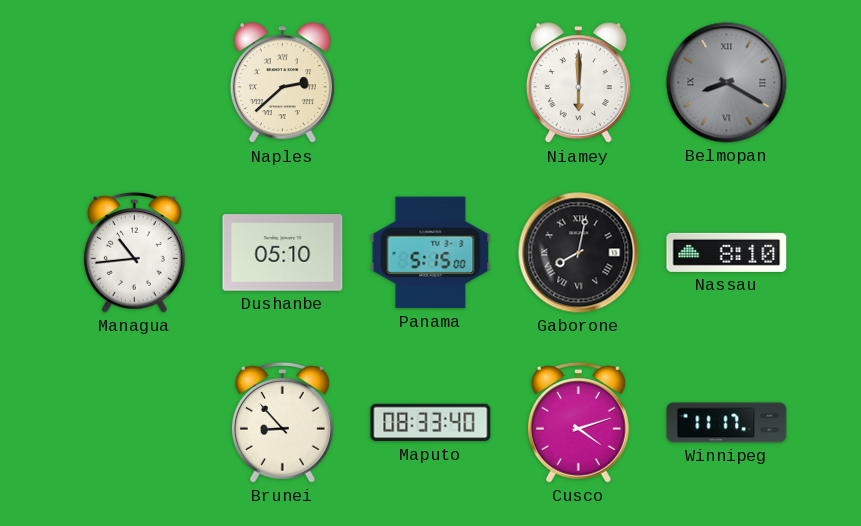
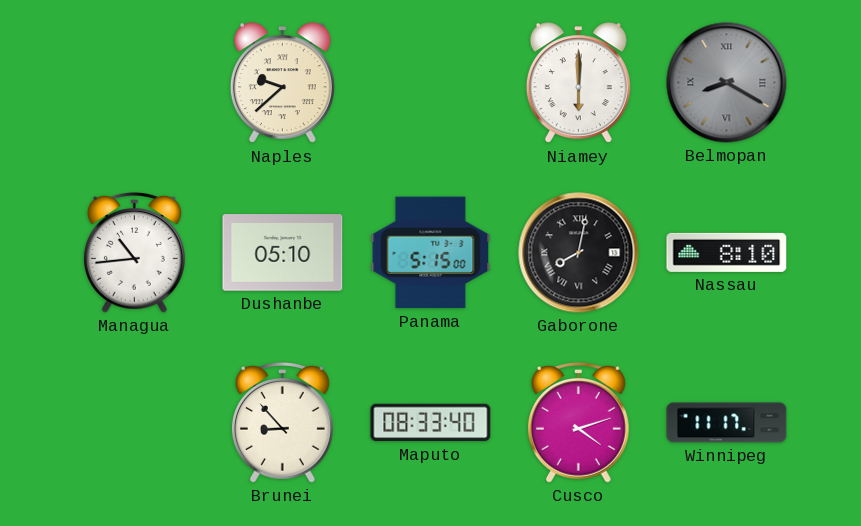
Naples: 2:38 -> 9:38 (282, 83)
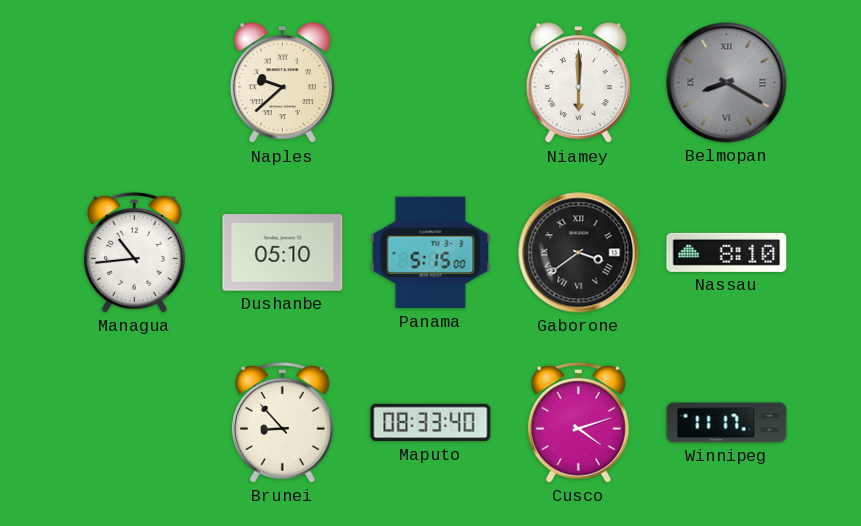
Gaborone: 8:02 -> 3:39 (579, 253)
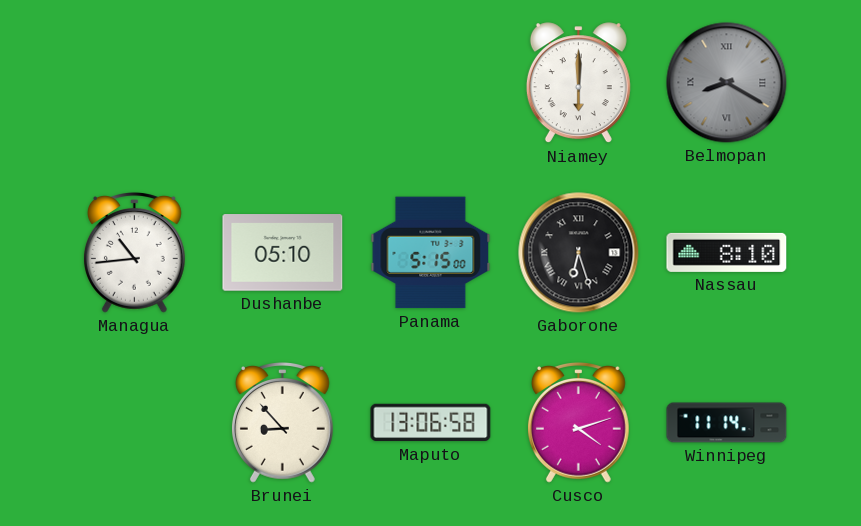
Naples: 9:38 -> none (282, 83)
Gaborone: 3:39 -> 6:27 (579, 253)
Maputo: 08:33 -> 13:06 (431, 423)
Winnipeg: 11:17 -> 11:14 (727, 423)
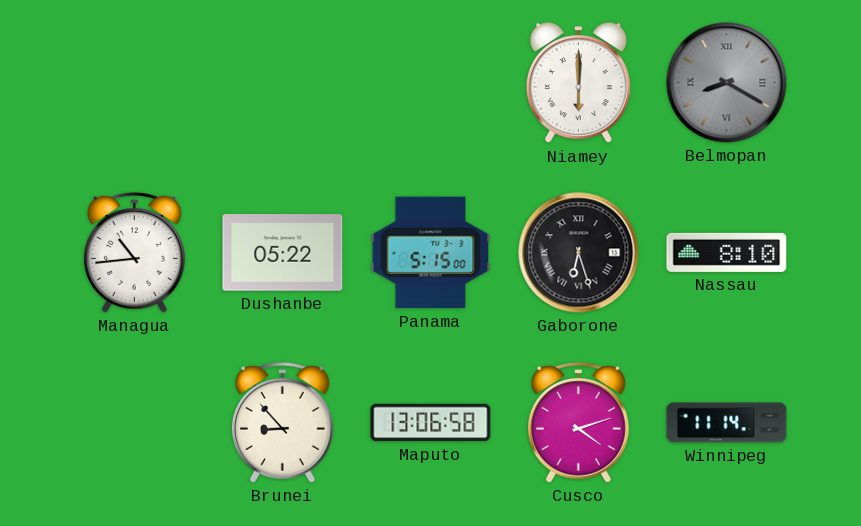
Dushanbe: 05:10 -> 05:22 (283, 253)
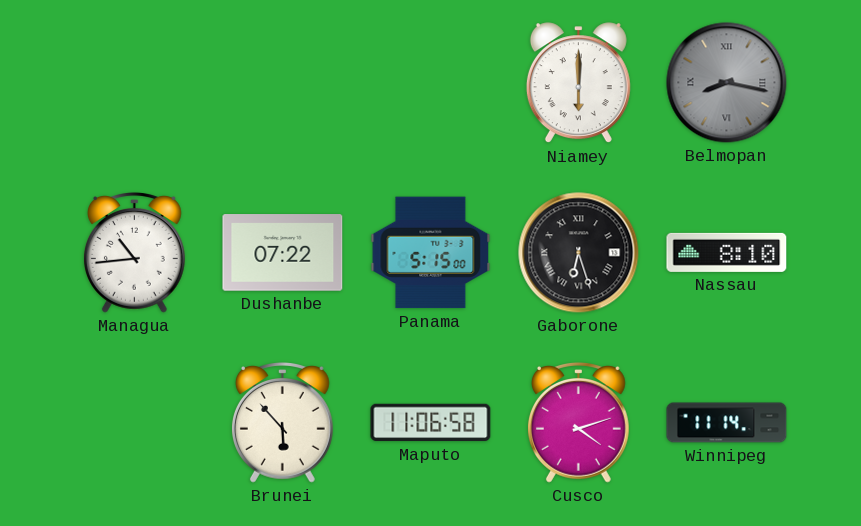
Belmopan: 8:20 -> 8:17 (727, 83)
Dushanbe: 05:22 -> 07:22 (283, 253)
Brunei: 8:53 -> 5:53 (282, 423)
Maputo: 13:06 -> 11:06 (431, 423)
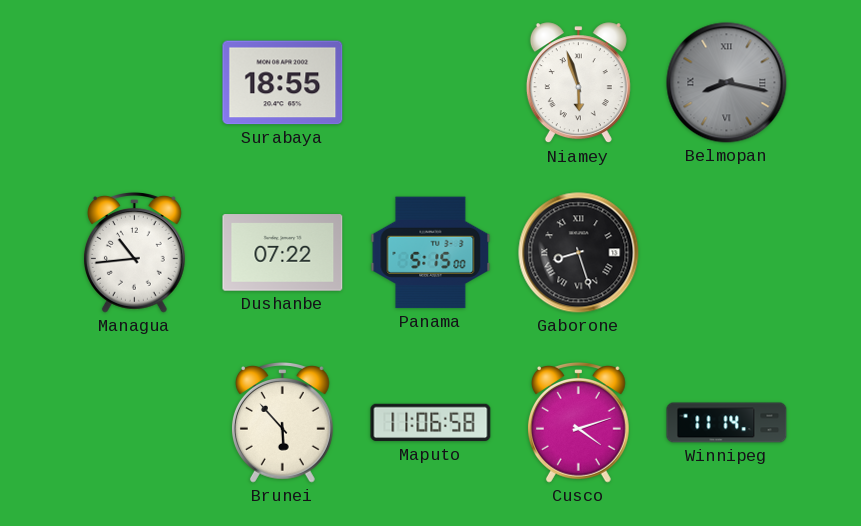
Surabaya: none -> 18:55 (283, 83)
Niamey: 6:00 -> 5:57 (578, 83)
Gaborone: 6:27 -> 8:27 (579, 253)
Nassau: 8:10 -> none (727, 252)
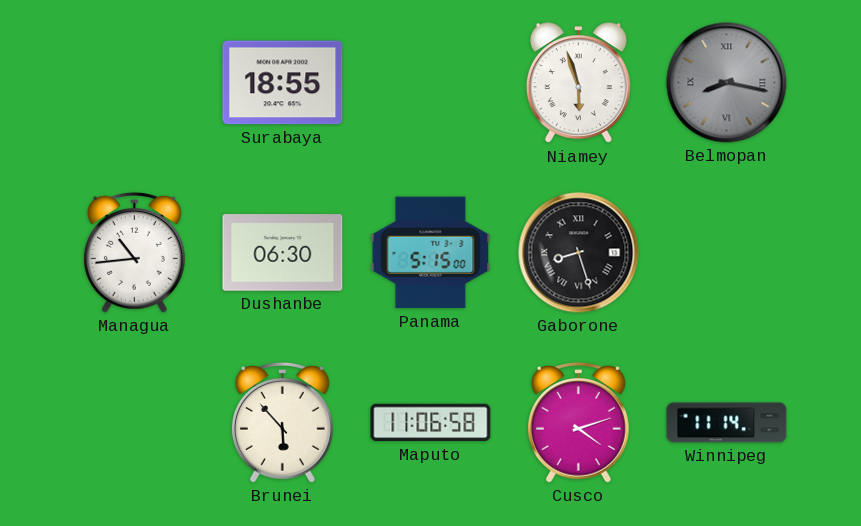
Dushanbe: 07:22 -> 06:30 (283, 253)
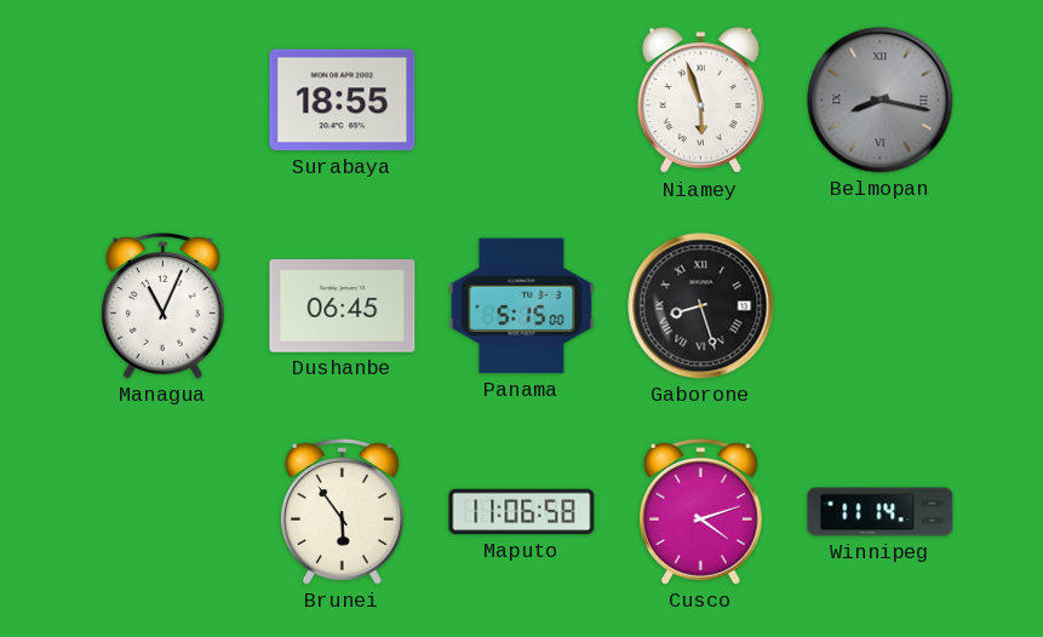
Managua: 10:44 -> 11:04 (162, 306)
Dushanbe: 06:30 -> 06:45 (343, 306)
Brunei: 5:53 -> 5:54 (342, 512)
